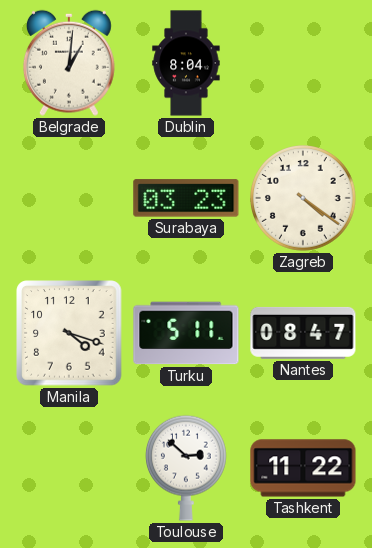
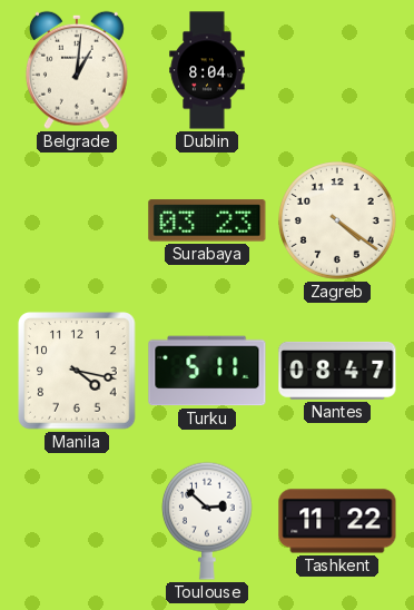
Manila: 4:18 -> 4:17 (77, 371)
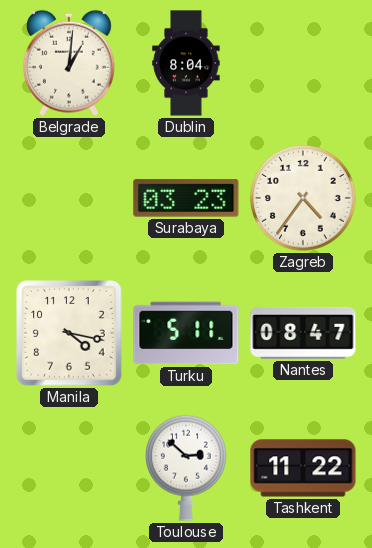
Zagreb: 4:21 -> 4:36 (303, 198)
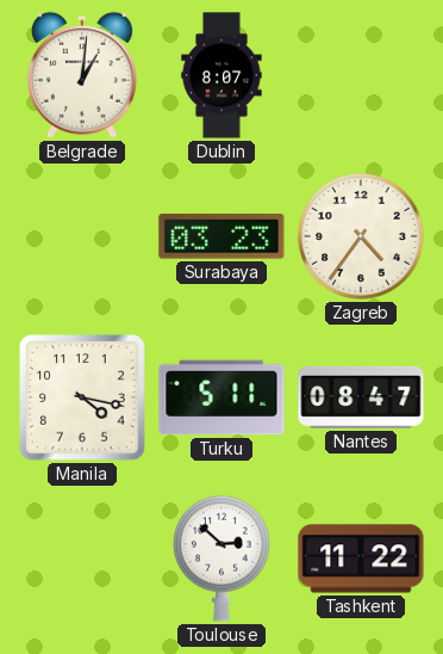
Dublin: 8:04 -> 8:07 (221, 75)
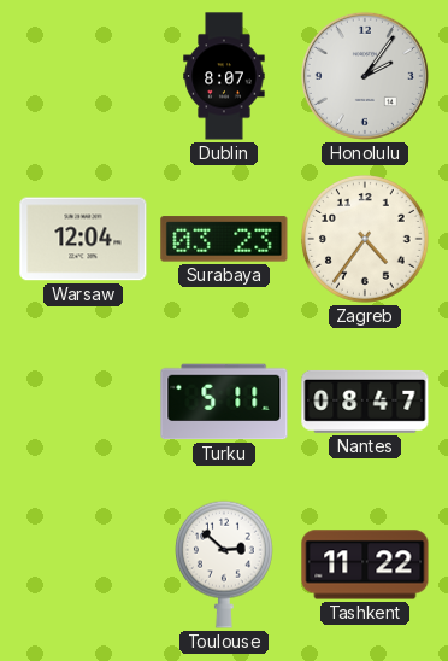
Belgrade: 1:01 -> none (82, 75)
Honolulu: none -> 2:06 (365, 76)
Warsaw: none -> 12:04 (83, 239)
Manila: 4:17 -> none (82, 397)
